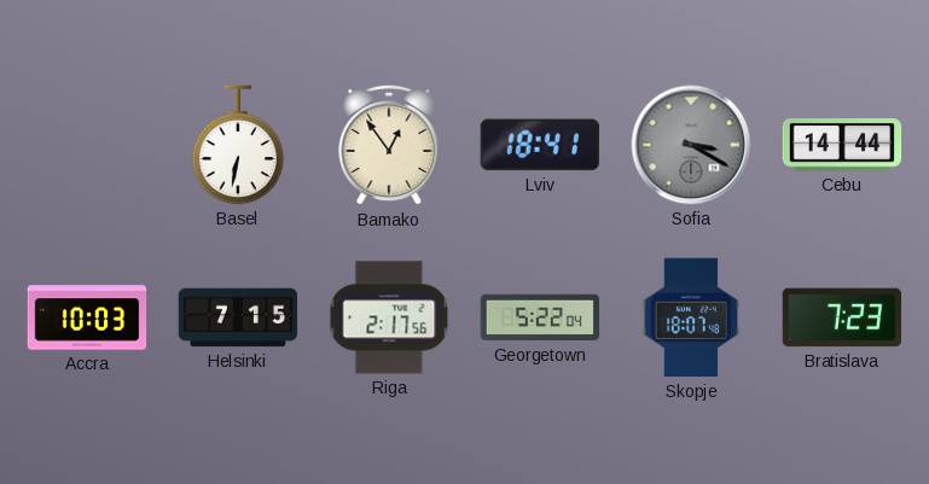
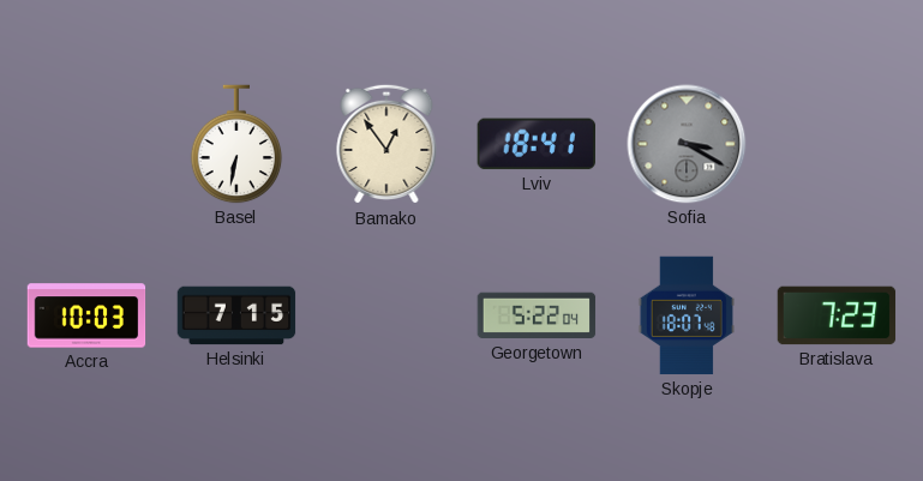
Cebu: 14:44 -> none (842, 145)
Riga: 2:17 -> none (389, 317)
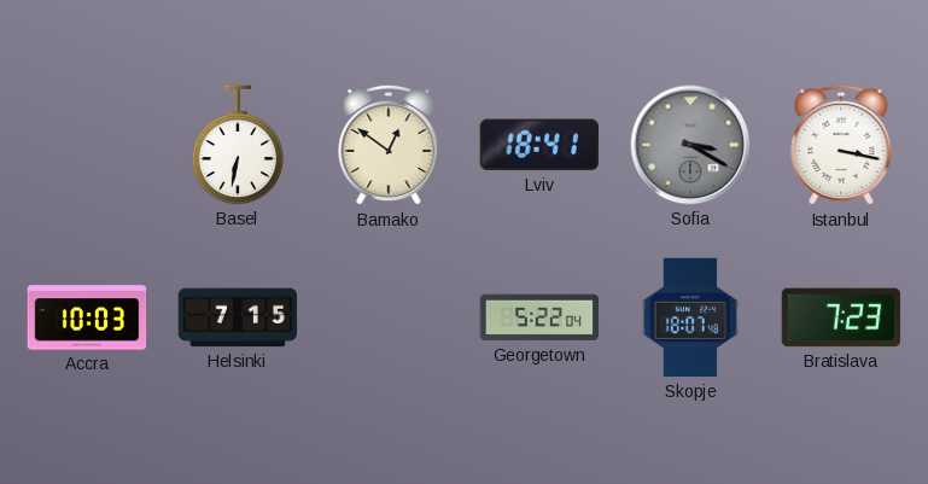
Bamako: 12:54 -> 12:51 (389, 145)
Istanbul: none -> 3:17 (841, 145)
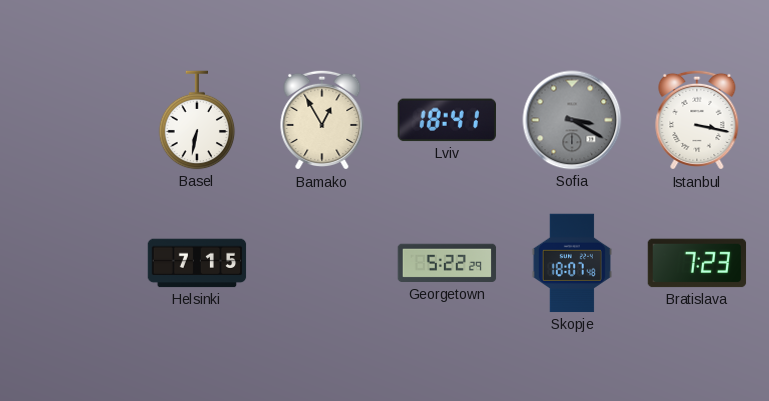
Bamako: 12:51 -> 12:55 (322, 120)
Accra: 10:03 -> none (87, 317)
Georgetown: 5:22:04 -> 5:22:29 (447, 263)
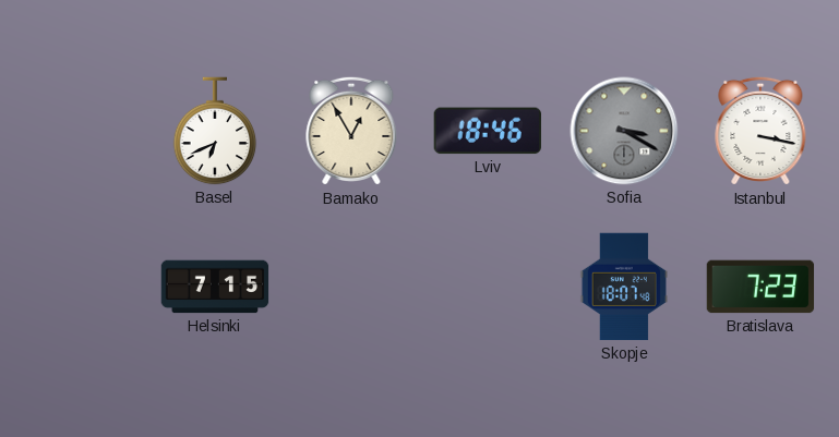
Basel: 6:32 -> 6:41 (215, 131)
Lviv: 18:41 -> 18:46 (488, 131)
Georgetown: 5:22 -> none (447, 263)
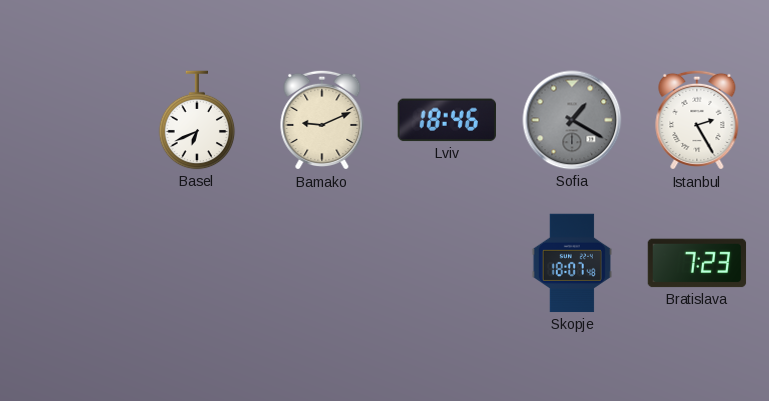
Bamako: 12:55 -> 9:11 (322, 120)
Sofia: 3:20 -> 1:20 (572, 120)
Istanbul: 3:17 -> 2:25 (697, 120)
Helsinki: 7:15 -> none (215, 287)
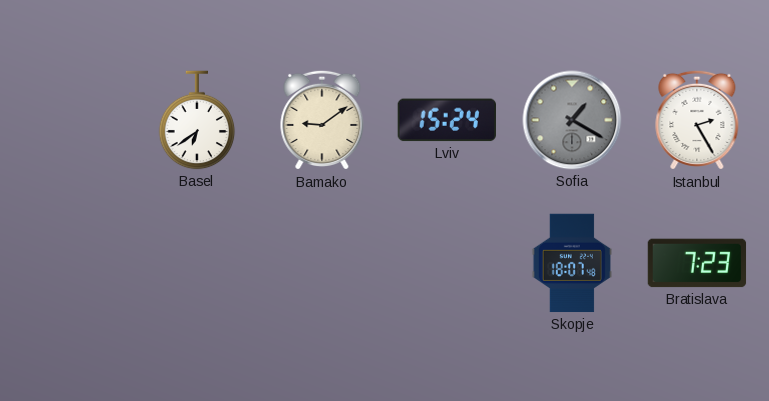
Basel: 6:41 -> 6:39 (197, 120)
Bamako: 9:11 -> 9:09 (322, 120)
Lviv: 18:46 -> 15:24 (447, 120)
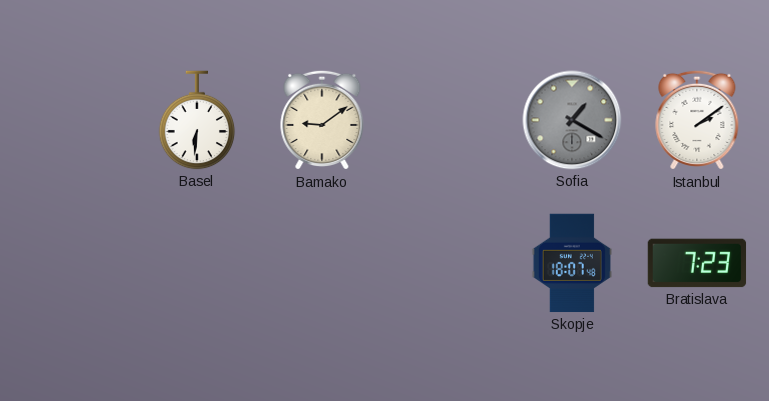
Basel: 6:39 -> 6:31 (197, 120)
Lviv: 15:24 -> none (447, 120)
Istanbul: 2:25 -> 2:09 (697, 120)
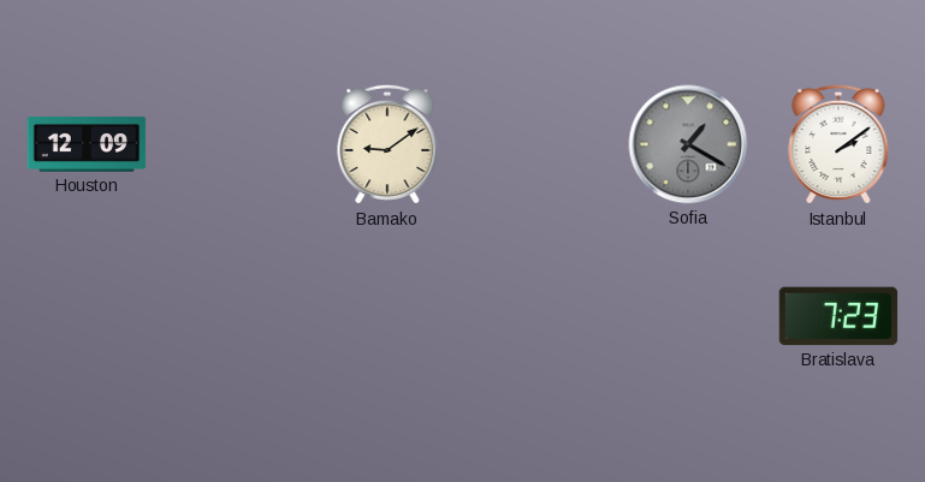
Houston: none -> 12:09 (87, 144)
Basel: 6:31 -> none (197, 120)
Skopje: 18:07 -> none (572, 263)
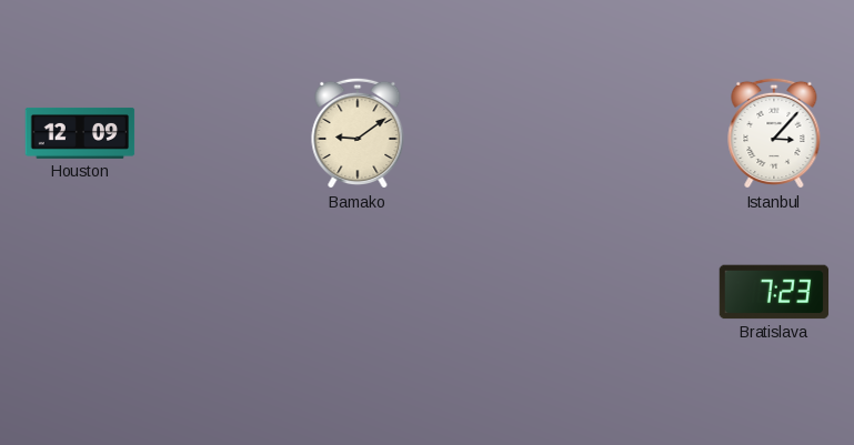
Sofia: 1:20 -> none (688, 144)
Istanbul: 2:09 -> 3:07 (774, 133)
